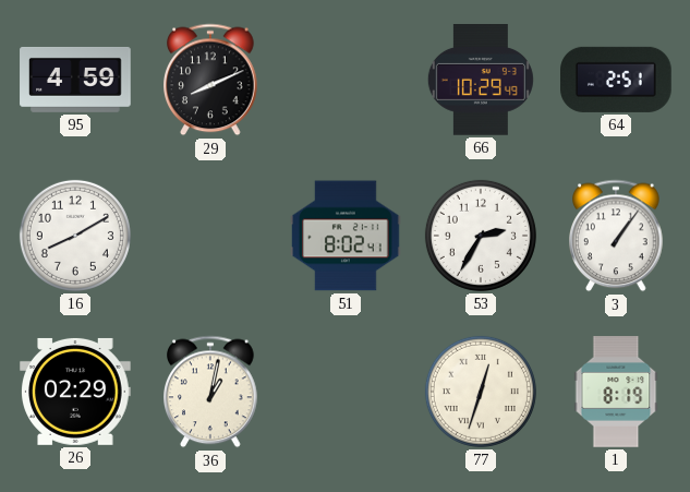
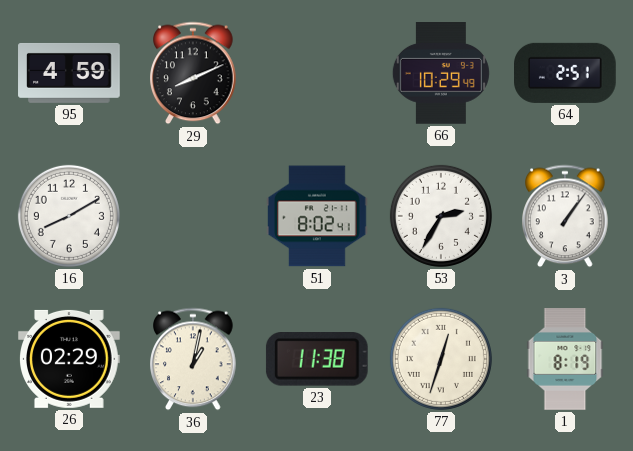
23: none -> 11:38 (317, 360)
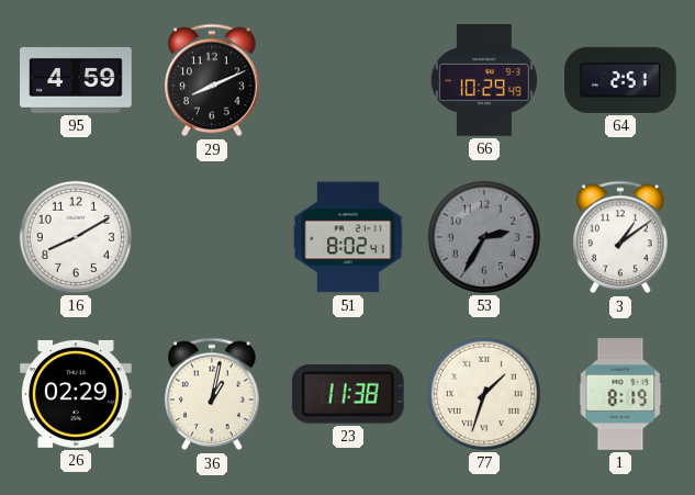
53 dial: white -> grey (484, 237)
3: 1:06 -> 1:09 (621, 237)
77: 12:33 -> 1:33 (484, 394)
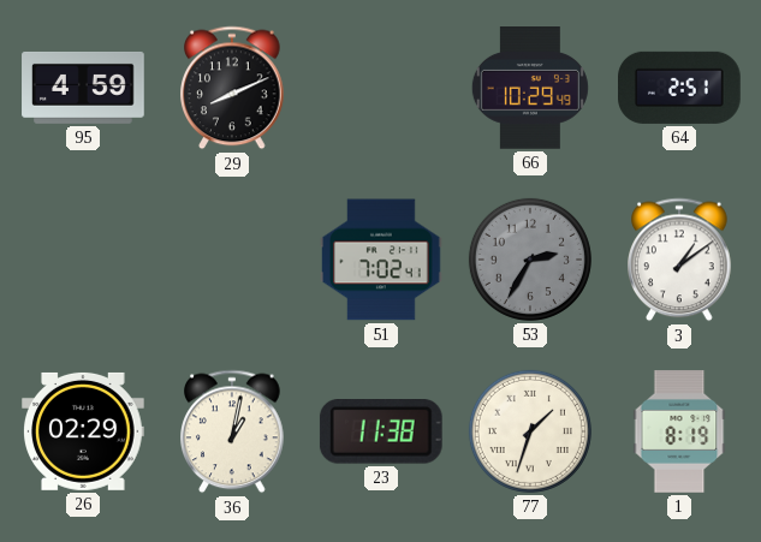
16: 8:10 -> none (76, 237)
51: 8:02 -> 7:02 (381, 260)
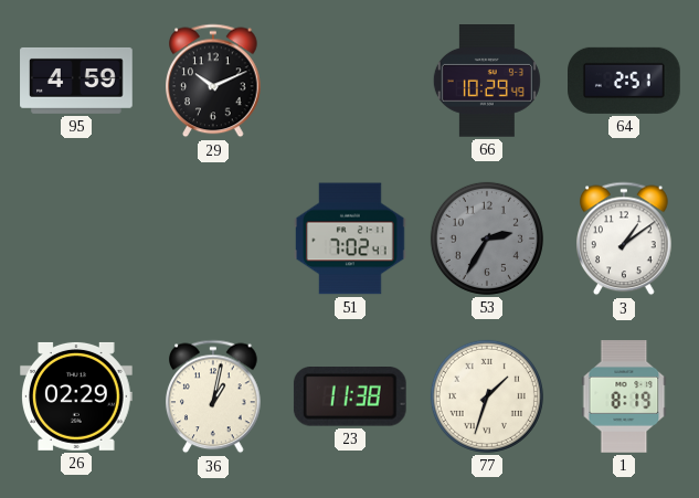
29: 8:11 -> 10:11 (214, 81)
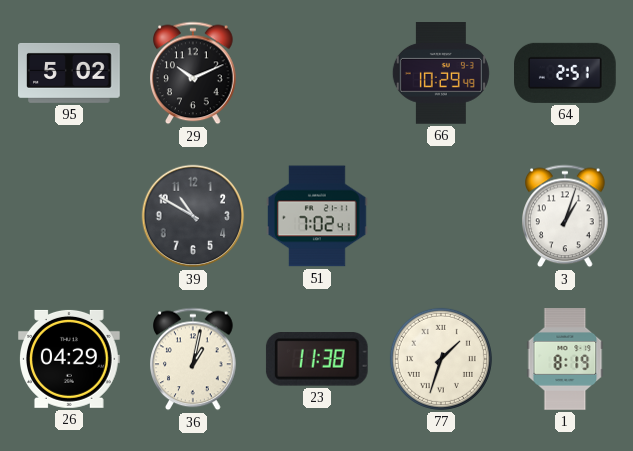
95: 4:59 -> 5:02 (69, 73)
39: none -> 10:50 (193, 216)
53: 2:35 -> none (487, 239)
3: 1:09 -> 1:03 (566, 216)
26: 02:29 -> 04:29 (70, 359)
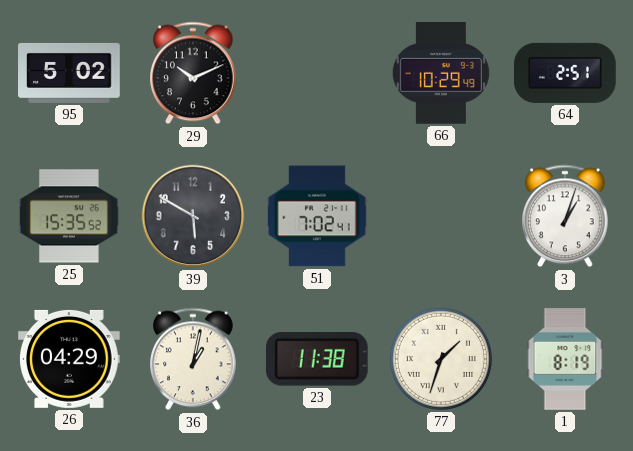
25: none -> 15:35 (69, 216)
39: 10:50 -> 5:50 (193, 216)
